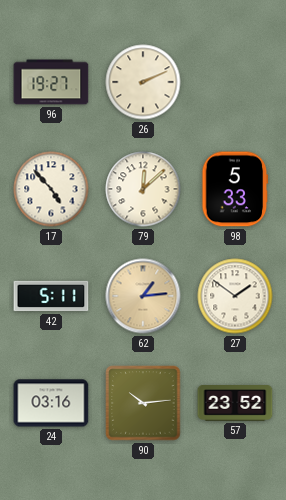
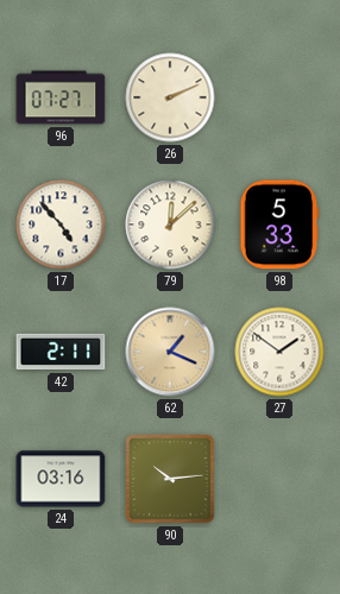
96: 19:27 -> 07:27 (61, 97)
42: 5:11 -> 2:11 (61, 352)
62: 1:14 -> 1:19 (170, 352)
57: 23:52 -> none (235, 404)
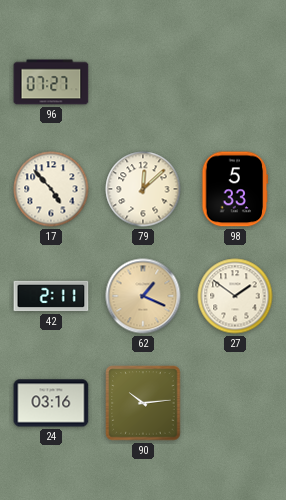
26: 2:11 -> none (170, 97)
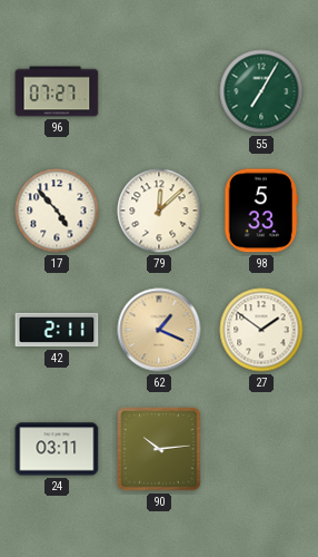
55: none -> 7:05 (261, 91)
24: 03:16 -> 03:11 (57, 449)
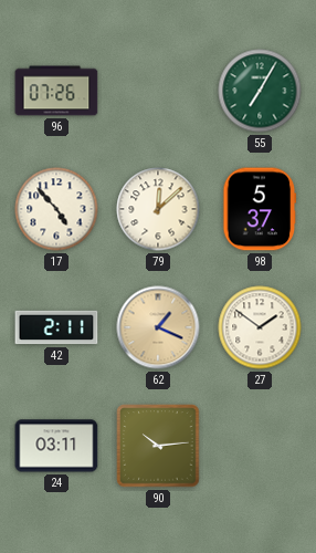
96: 07:27 -> 07:26 (56, 91)
98: 5:33 -> 5:37 (260, 209)
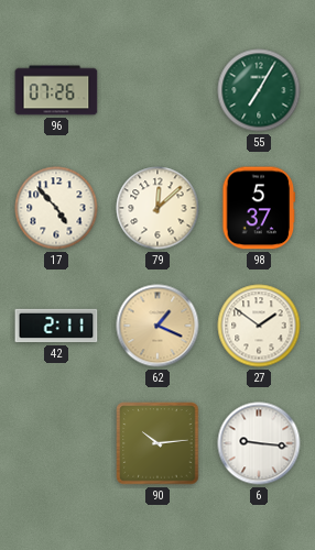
24: 03:11 -> none (56, 446)
6: none -> 9:16 (259, 443)
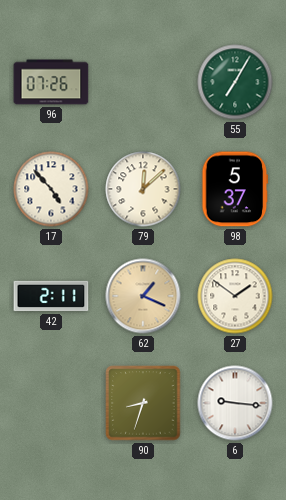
90: 10:14 -> 8:33 (143, 403)
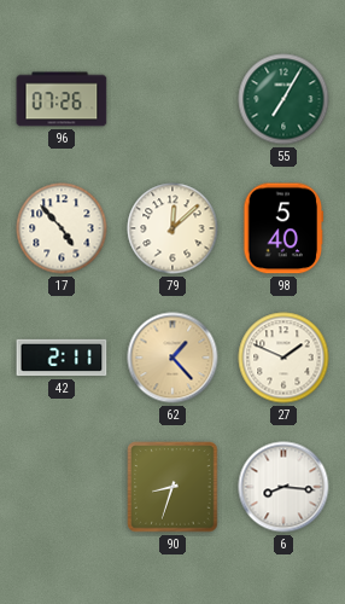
98: 5:37 -> 5:40 (283, 228)
62: 1:19 -> 1:23 (172, 358)
27: 1:51 -> 1:49 (283, 358)
6: 9:16 -> 8:16 (283, 487)
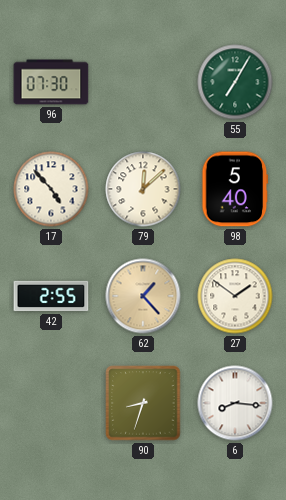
96: 07:26 -> 07:30 (51, 82)
42: 2:11 -> 2:55 (51, 296)
27: 1:49 -> 1:51 (235, 296)
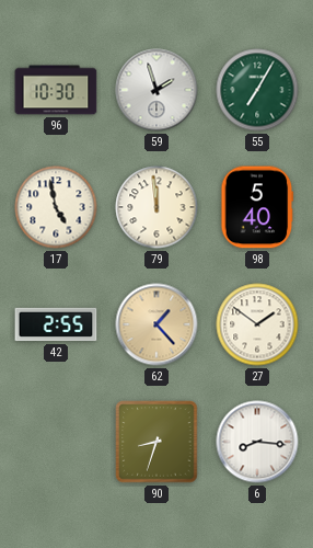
96: 07:30 -> 10:30 (56, 90)
59: none -> 1:57 (156, 90)
17: 4:53 -> 4:58 (56, 207)
79: 12:08 -> 11:59 (156, 207)
